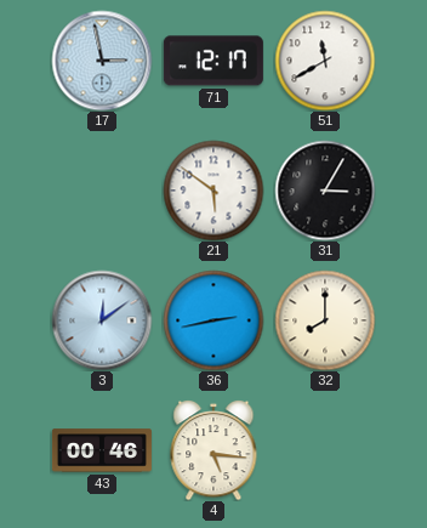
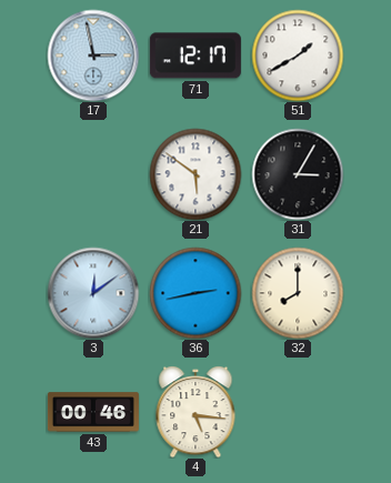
51: 11:40 -> 1:40 (298, 56)
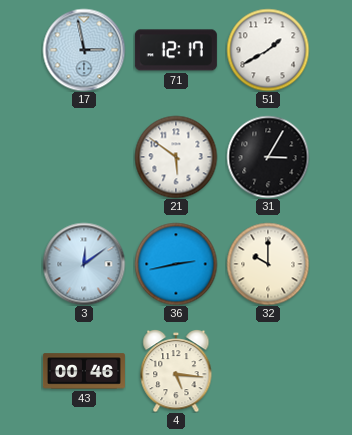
32: 8:00 -> 10:00 (268, 264)
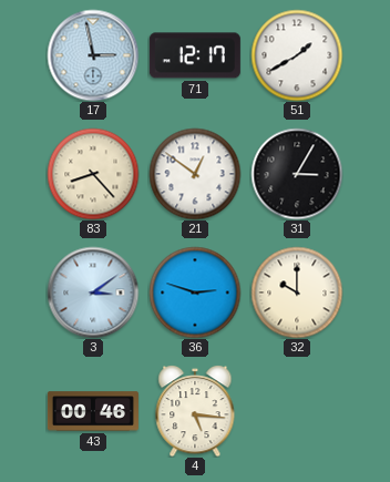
83: none -> 8:23 (93, 174)
21: 5:51 -> 12:51 (195, 174)
3: 12:09 -> 3:09 (93, 293)
36: 2:43 -> 2:48 (195, 293)
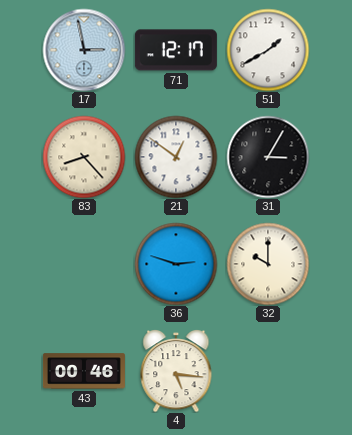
3: 3:09 -> none (93, 293)
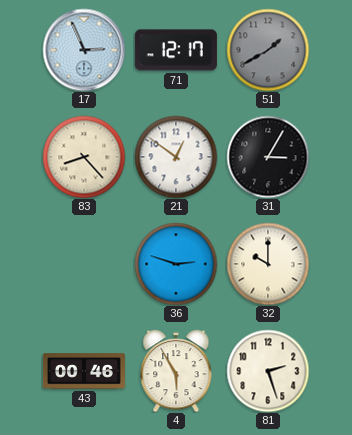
17: 2:58 -> 2:56 (84, 50)
51 dial: white -> grey (268, 50)
4: 5:16 -> 5:55 (176, 371)
81: none -> 2:27 (268, 371)
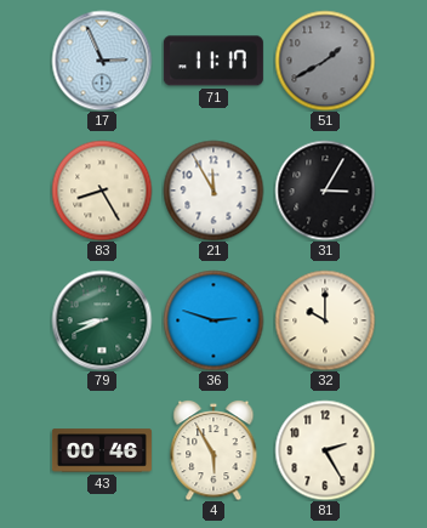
71: 12:17 -> 11:17 (213, 61)
83: 8:23 -> 8:25 (102, 191)
21: 12:51 -> 11:55 (213, 191)
79: none -> 8:41 (102, 320)
81: 2:27 -> 2:25 (325, 450)
